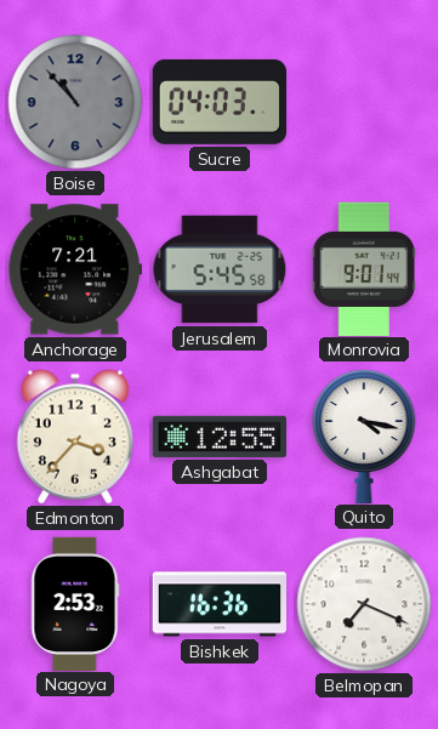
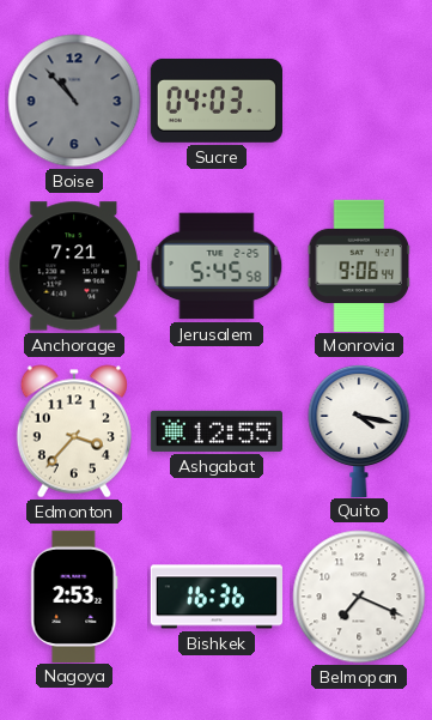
Monrovia: 9:01 -> 9:06 (358, 265)
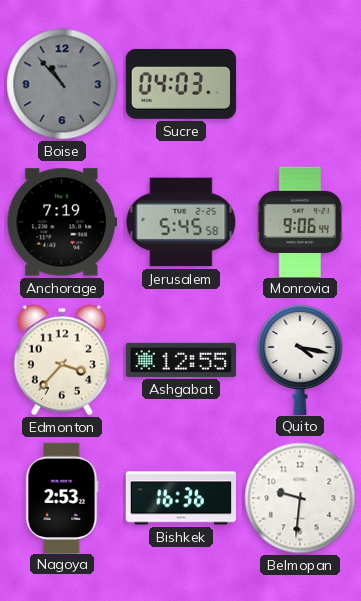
Anchorage: 7:21 -> 7:19 (62, 222)
Belmopan: 7:19 -> 9:31 (300, 498)
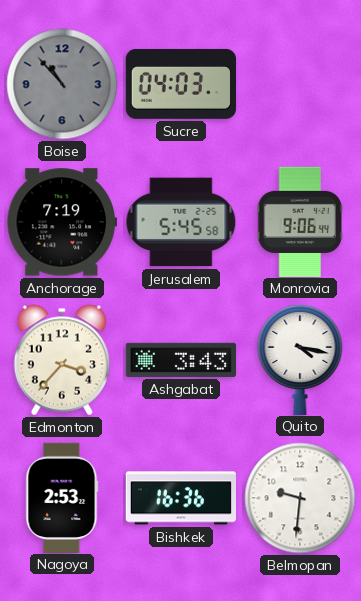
Ashgabat: 12:55 -> 3:43 (180, 360)
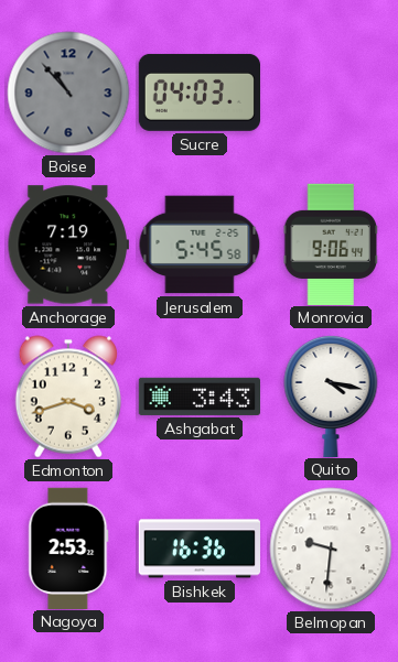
Edmonton: 3:37 -> 3:42 (68, 397)
